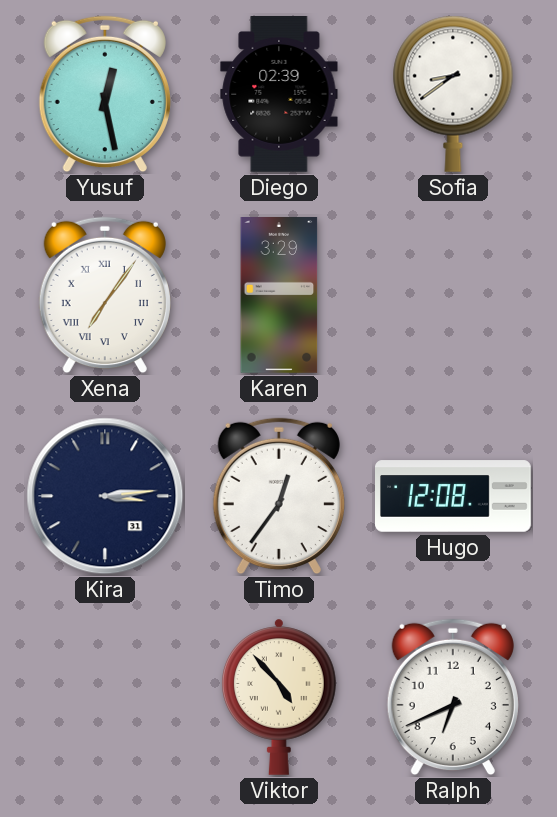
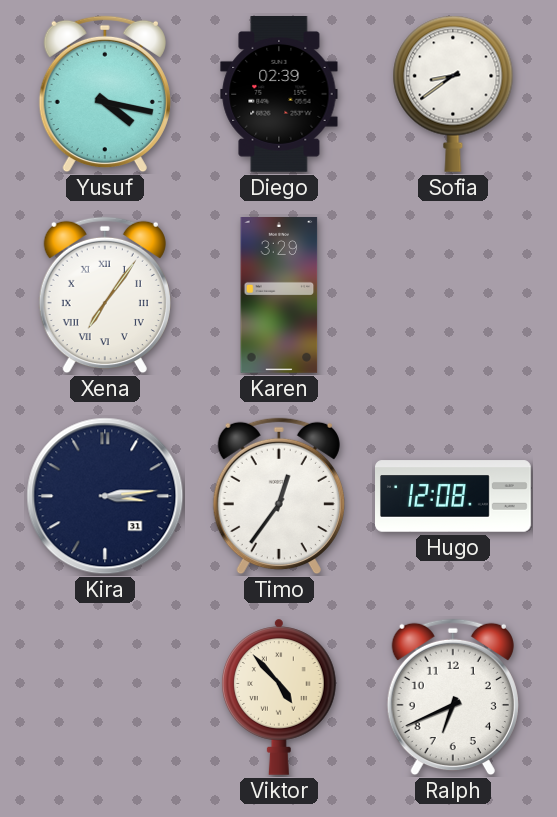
Yusuf: 12:28 -> 4:17 (105, 94)
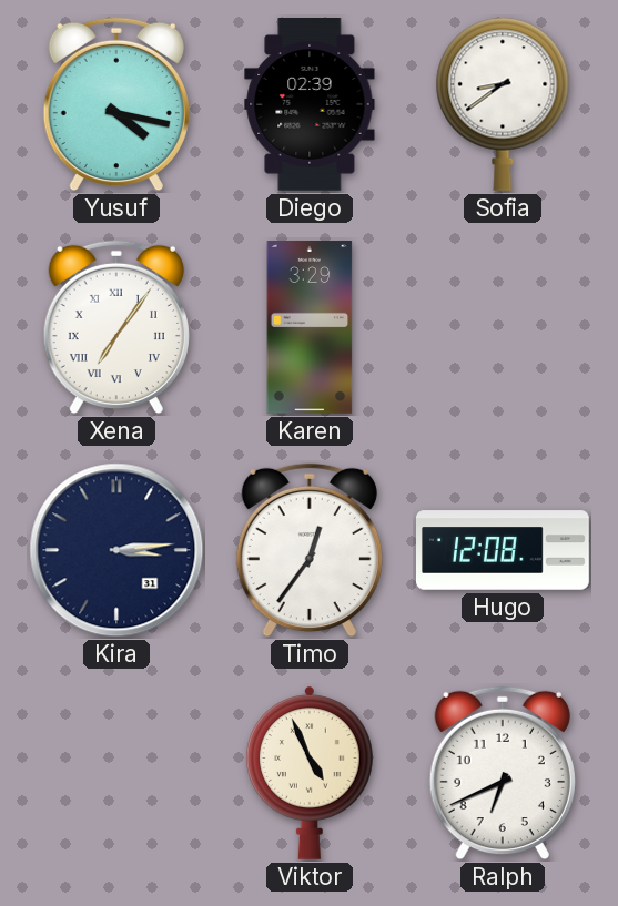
Viktor: 4:53 -> 4:56 (311, 773)
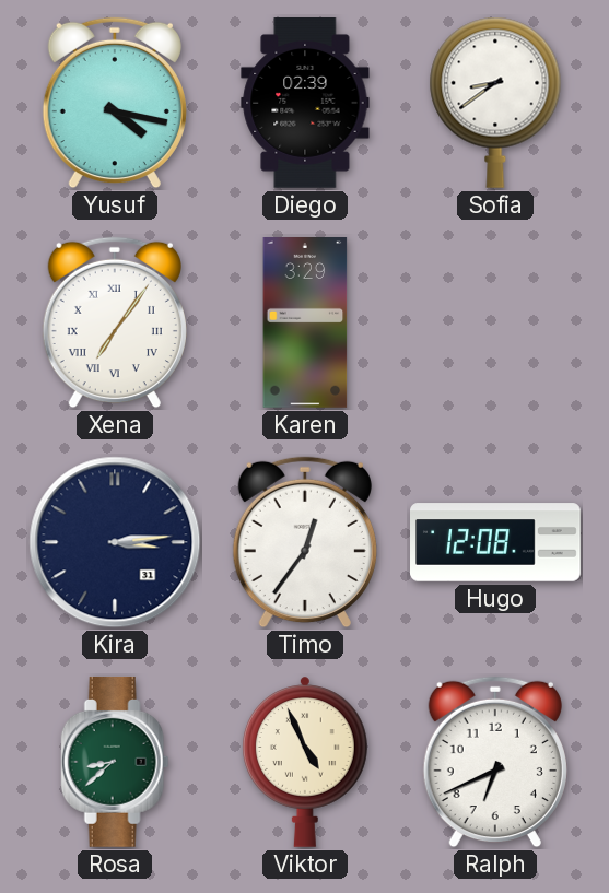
Rosa: none -> 8:38 (115, 762)
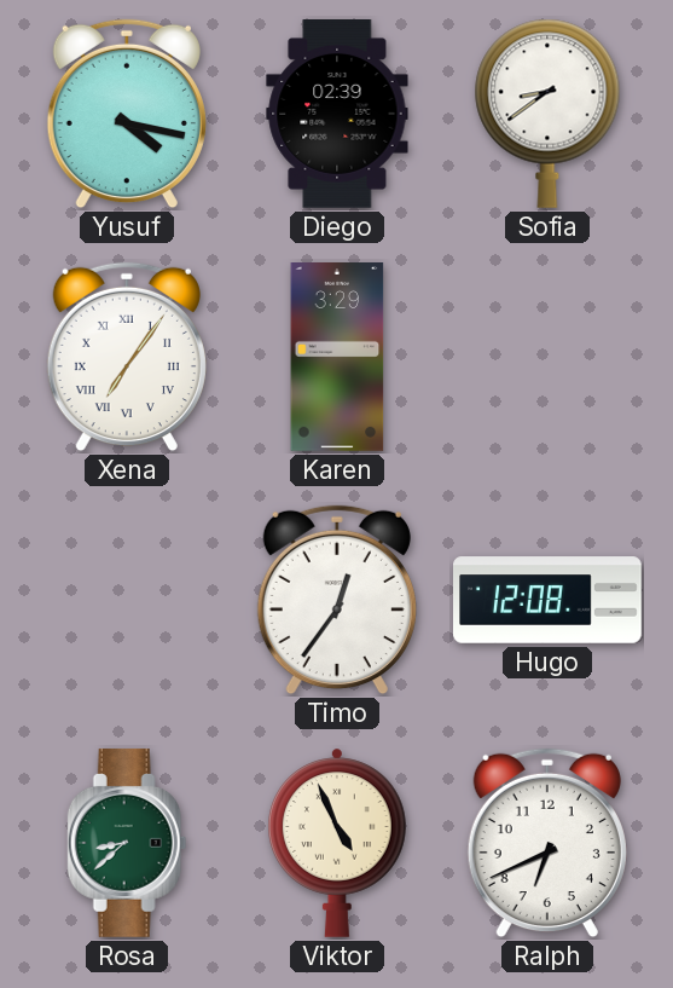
Kira: 3:14 -> none (115, 542)
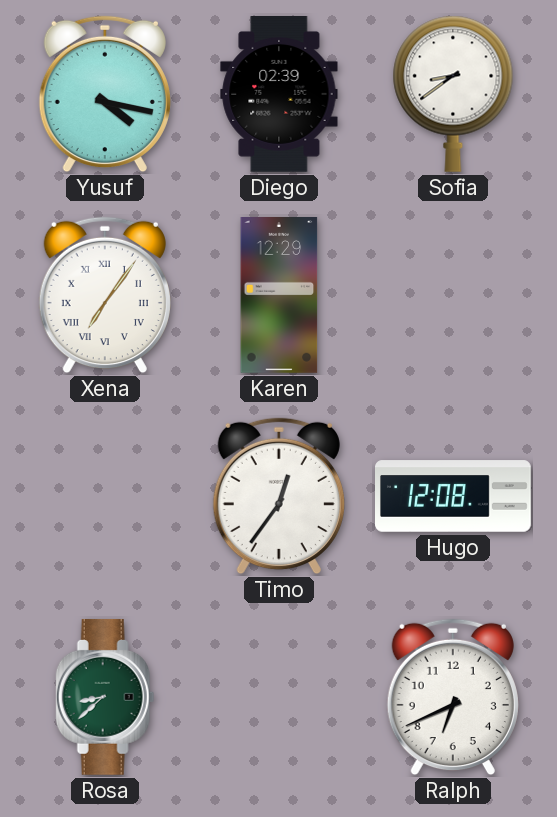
Karen: 3:29 -> 12:29 (279, 296)
Viktor: 4:56 -> none (338, 843)
